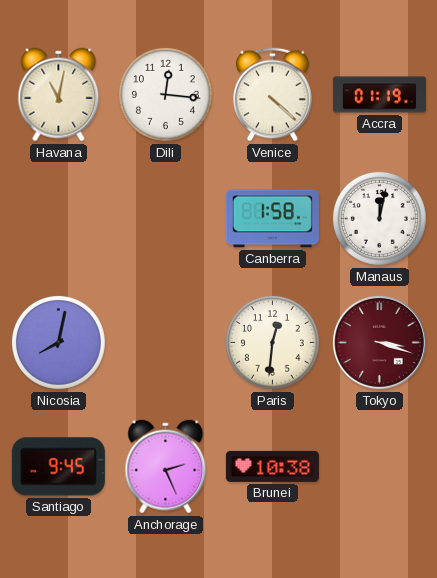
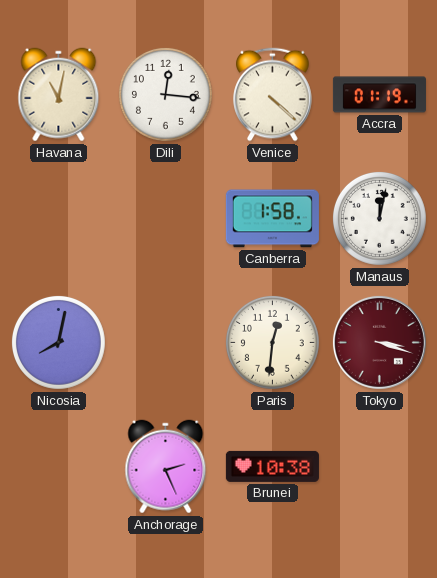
Santiago: 9:45 -> none (58, 467)
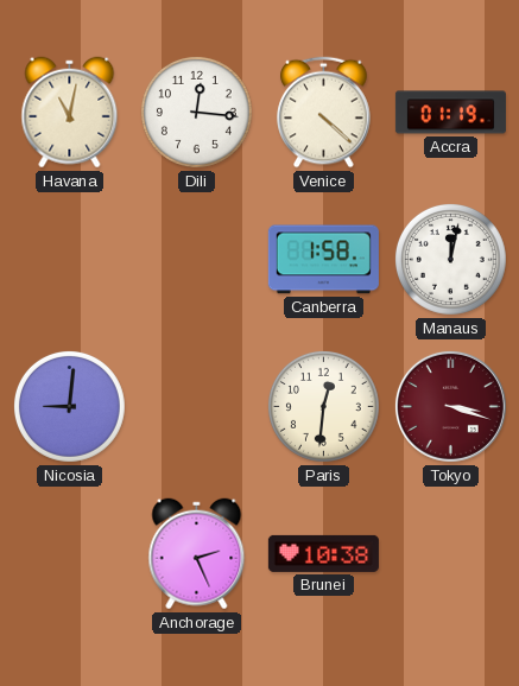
Nicosia: 8:02 -> 9:01 (69, 406)
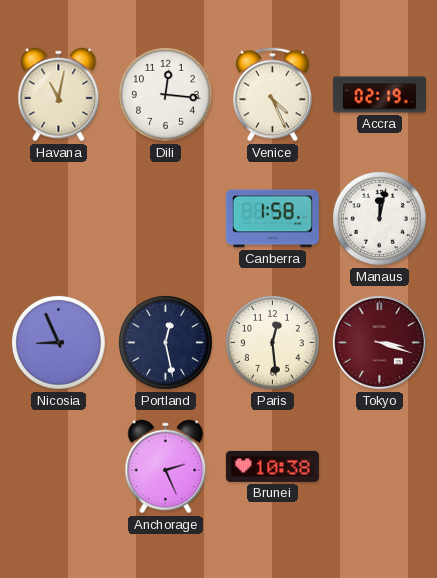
Venice: 4:22 -> 4:26 (273, 95)
Accra: 01:19 -> 02:19 (379, 95)
Nicosia: 9:01 -> 8:56 (58, 342)
Portland: none -> 12:28 (165, 342)
Paris: 12:31 -> 12:29 (272, 342)
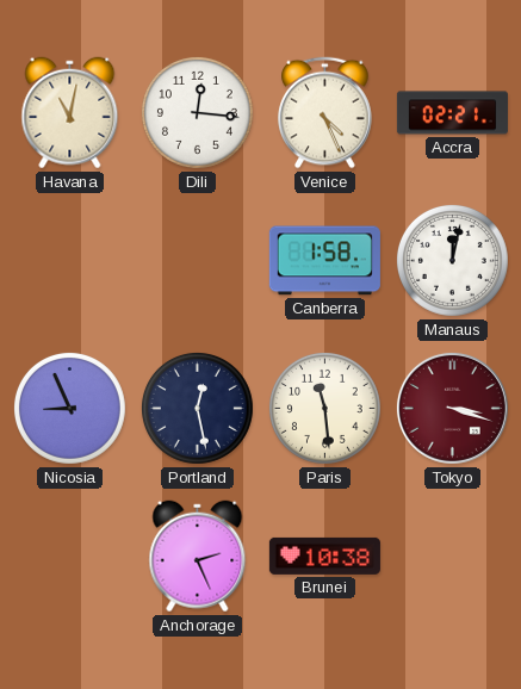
Accra: 02:19 -> 02:21 (452, 113)
Paris: 12:29 -> 11:29 (324, 408)
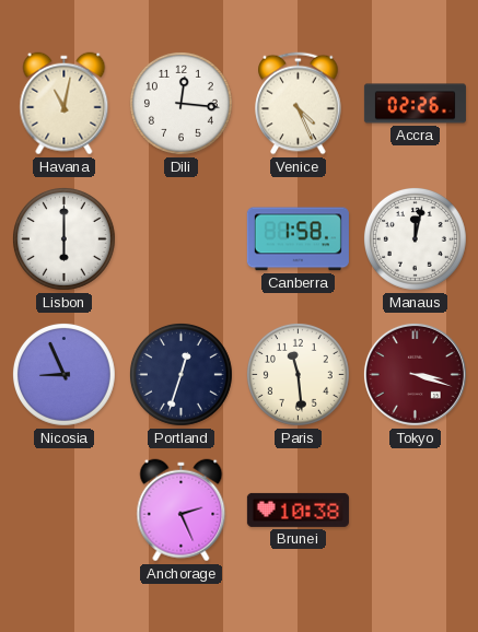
Accra: 02:21 -> 02:26 (415, 104)
Lisbon: none -> 6:00 (63, 238)
Portland: 12:28 -> 12:33 (180, 374)
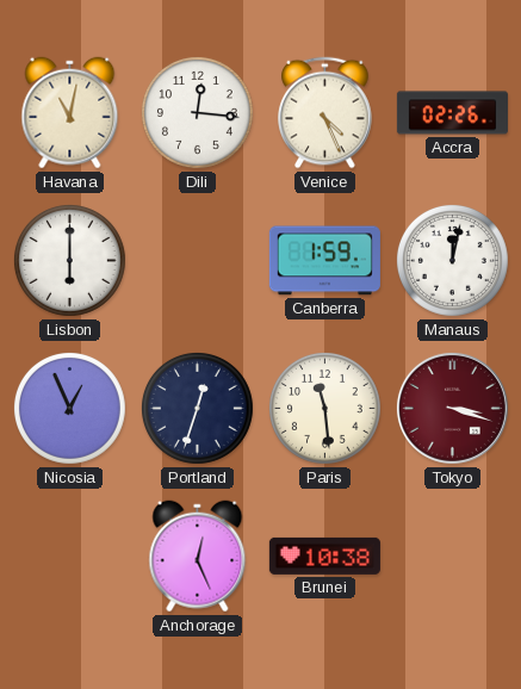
Canberra: 1:58 -> 1:59 (324, 261)
Nicosia: 8:56 -> 12:56 (69, 408)
Anchorage: 2:26 -> 12:26 (198, 557)
